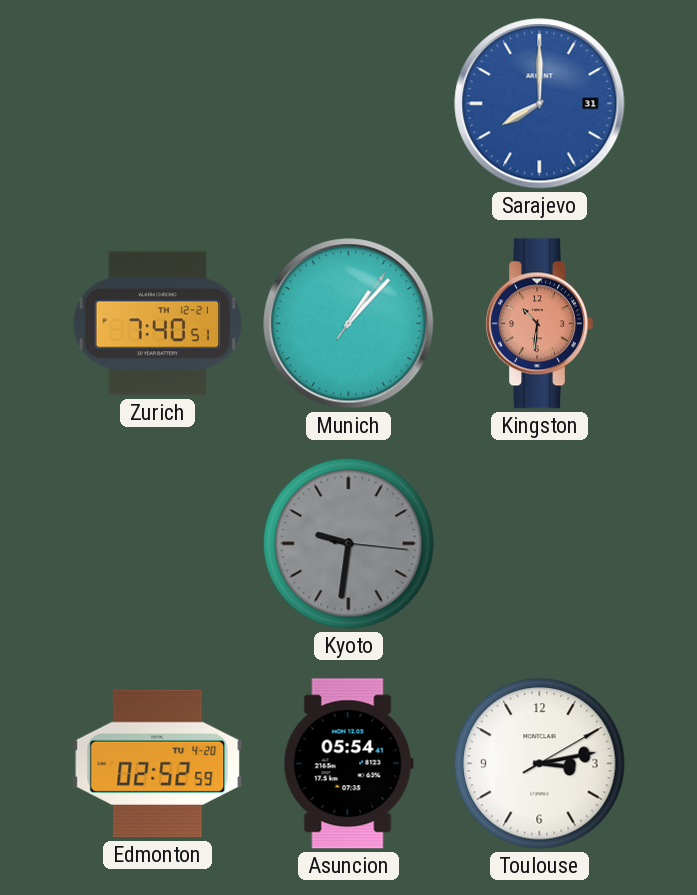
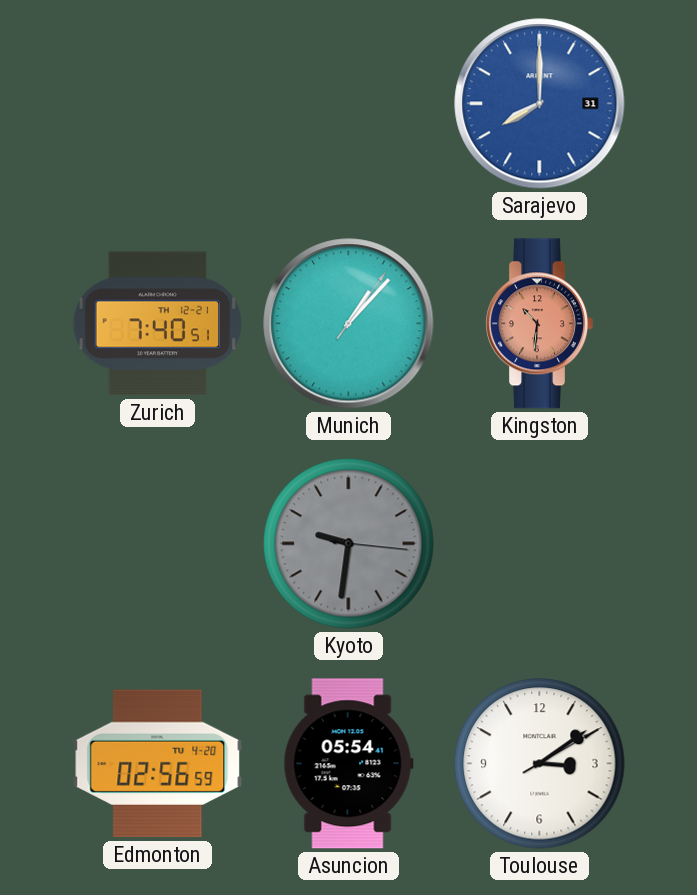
Edmonton: 02:52 -> 02:56 (158, 764)
Toulouse: 3:13 -> 3:09 (540, 764)
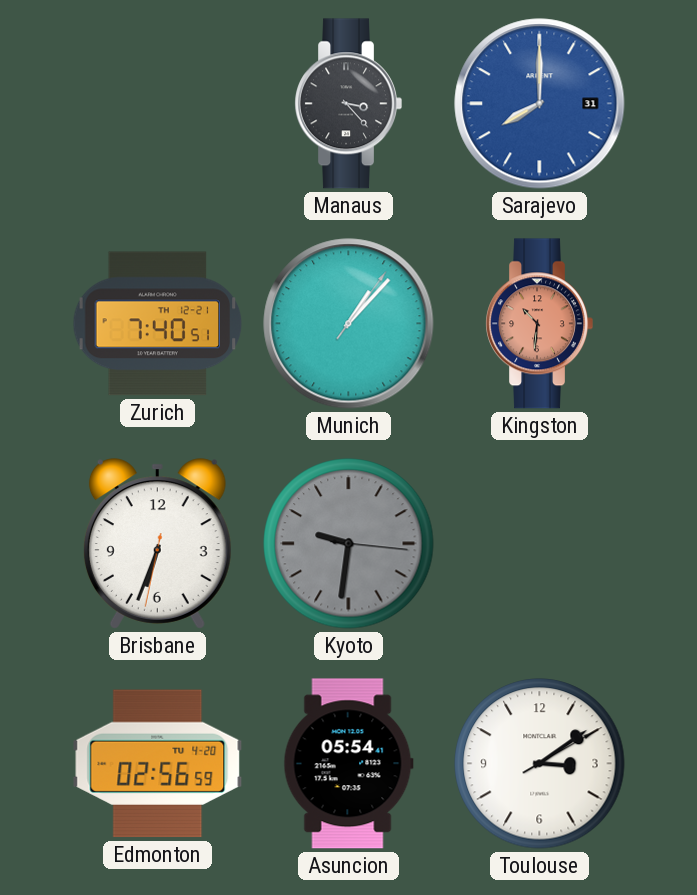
Manaus: none -> 3:23 (348, 104)
Brisbane: none -> 6:33 (157, 544)
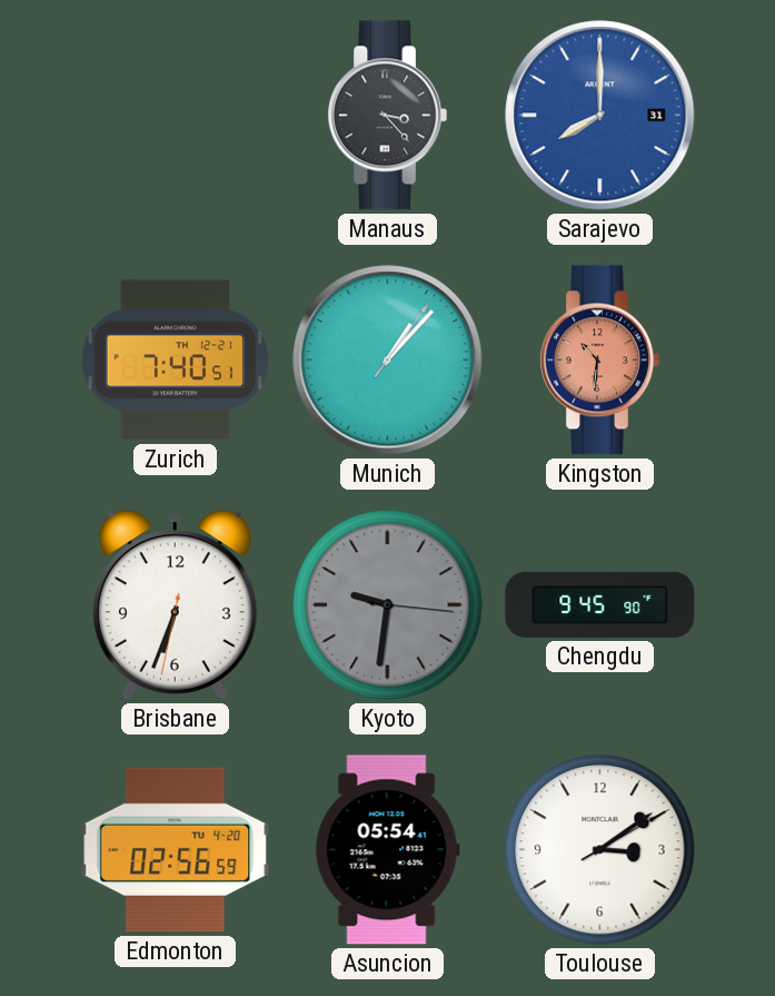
Chengdu: none -> 9:45 (600, 604)
